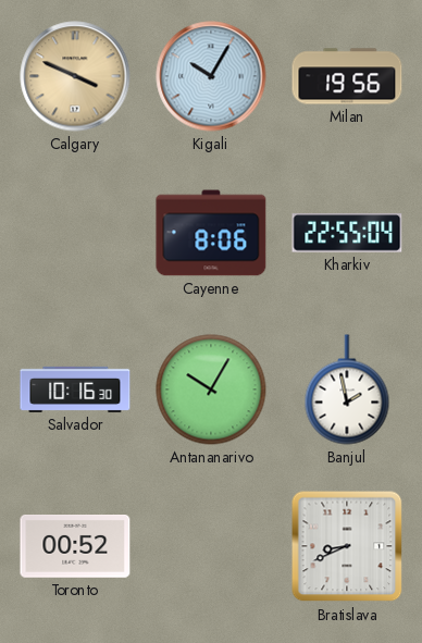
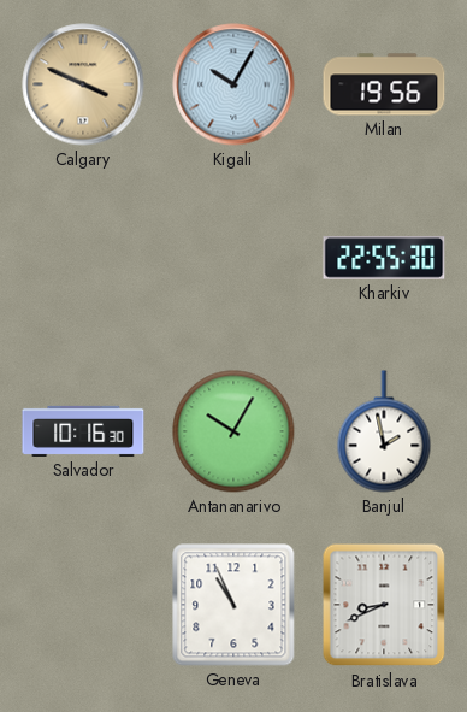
Cayenne: 8:06 -> none (211, 233)
Kharkiv: 22:55:04 -> 22:55:30 (384, 258)
Toronto: 00:52 -> none (75, 547)
Geneva: none -> 10:56 (233, 605)
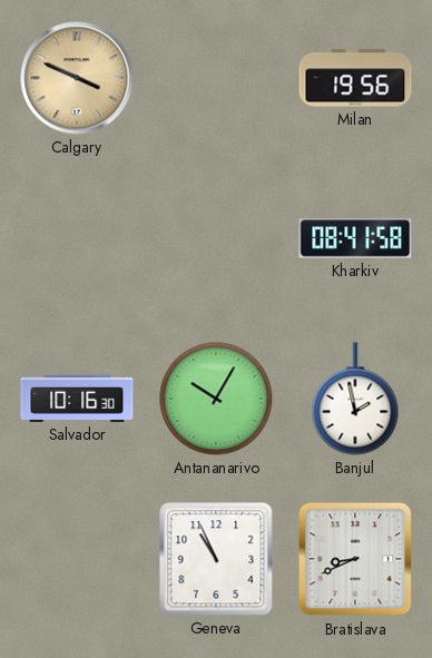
Kigali: 10:05 -> none (233, 84)
Kharkiv: 22:55 -> 08:41 (355, 238)
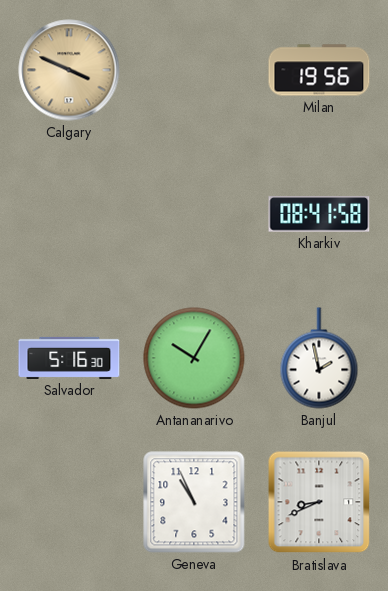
Salvador: 10:16 -> 5:16 (69, 358)
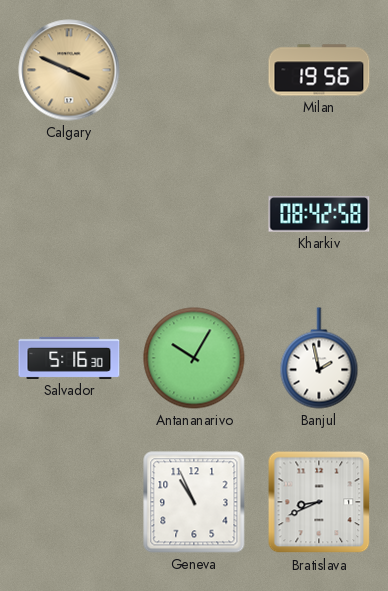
Kharkiv: 08:41 -> 08:42 (319, 214)
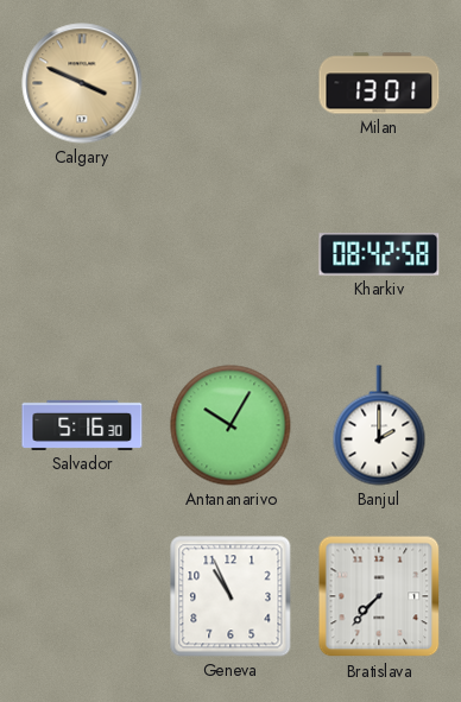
Milan: 19:56 -> 13:01 (379, 83)
Banjul: 1:58 -> 2:00 (379, 425)
Bratislava: 8:41 -> 7:37 (379, 596)
